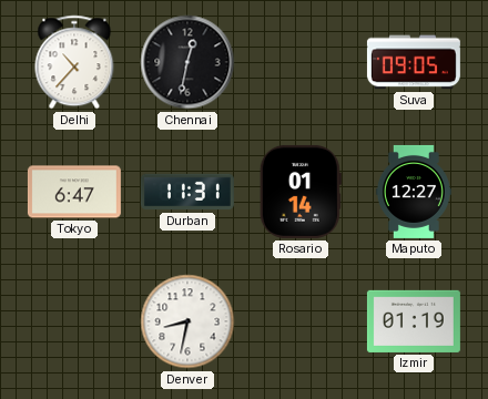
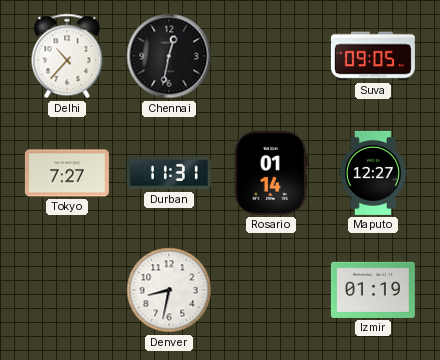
Tokyo: 6:47 -> 7:27 (67, 173)
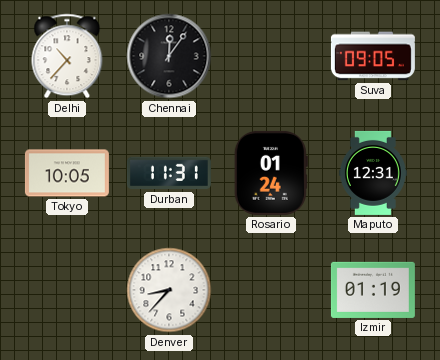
Chennai: 12:32 -> 12:06 (169, 56)
Tokyo: 7:27 -> 10:05 (67, 173)
Rosario: 01:14 -> 01:24 (271, 173)
Maputo: 12:27 -> 12:31 (373, 173)
Denver: 8:32 -> 8:37 (169, 290)
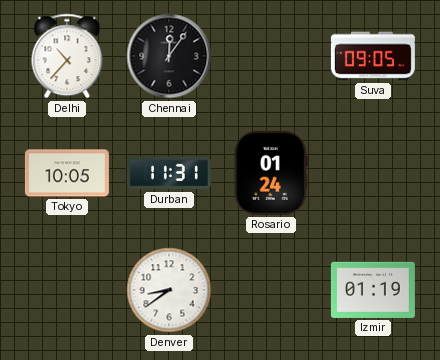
Maputo: 12:31 -> none (373, 173)
Denver: 8:37 -> 8:39 (169, 290)
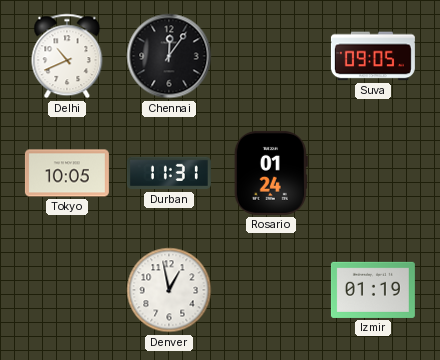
Delhi: 10:37 -> 10:41 (67, 56)
Denver: 8:39 -> 12:58 (169, 290)
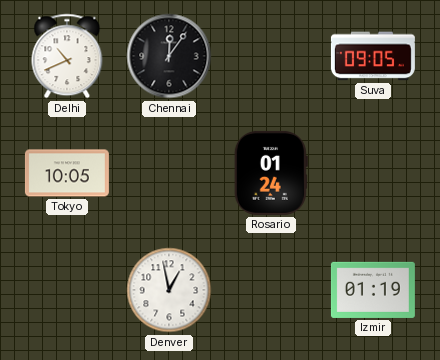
Durban: 11:31 -> none (169, 173)
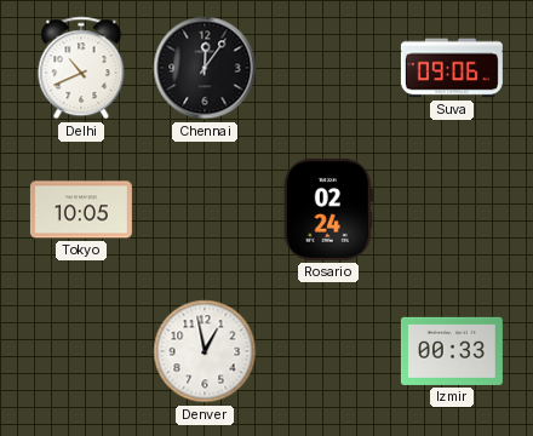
Suva: 09:05 -> 09:06 (452, 68)
Rosario: 01:24 -> 02:24 (328, 210)
Izmir: 01:19 -> 00:33 (452, 351)
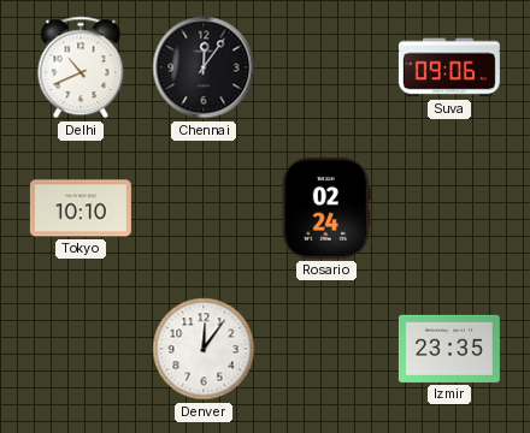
Tokyo: 10:05 -> 10:10 (81, 208)
Denver: 12:58 -> 12:06 (204, 349)
Izmir: 00:33 -> 23:35 (449, 349)
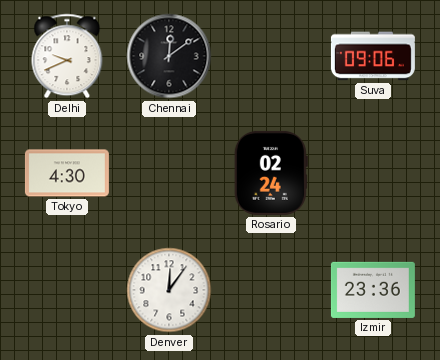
Delhi: 10:41 -> 9:41 (67, 56)
Chennai: 12:06 -> 12:09 (169, 56)
Tokyo: 10:10 -> 4:30 (67, 173)
Izmir: 23:35 -> 23:36 (373, 290)
